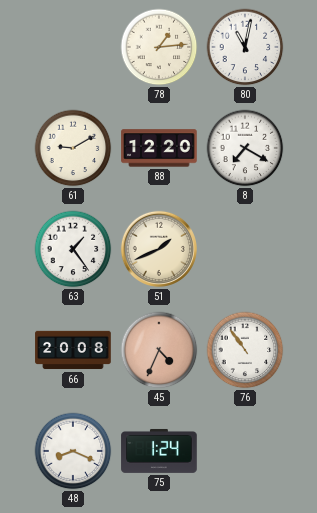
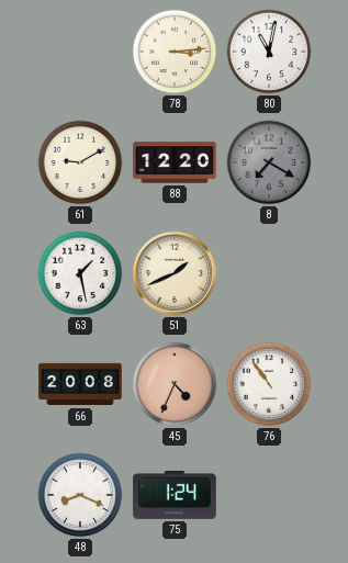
78: 1:14 -> 3:14 (175, 52)
8 dial: white -> grey (269, 162)
63: 1:24 -> 1:28 (80, 273)
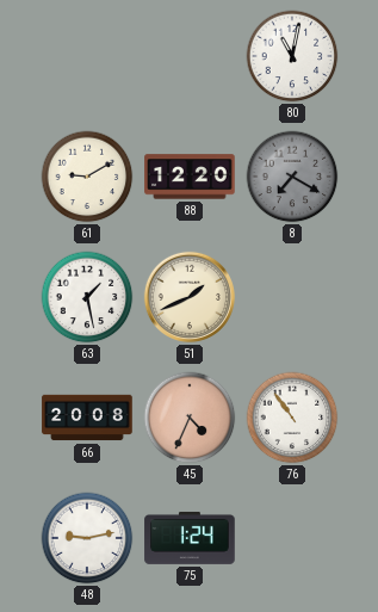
78: 3:14 -> none (175, 52)
48: 8:19 -> 9:13 (87, 538)
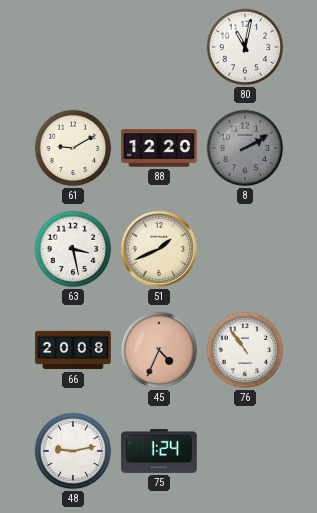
8: 7:20 -> 2:10 (245, 148)
63: 1:28 -> 3:28 (73, 249)
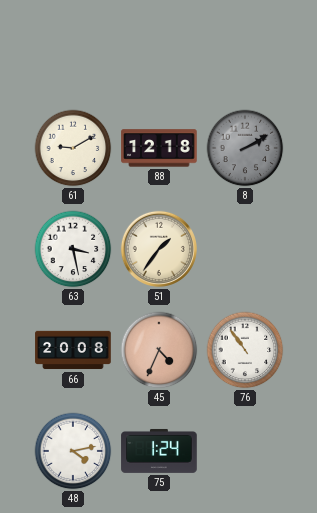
80: 11:02 -> none (245, 47)
88: 12:20 -> 12:18 (159, 148)
51: 1:41 -> 1:36 (159, 249)
48: 9:13 -> 4:13 (73, 451)
